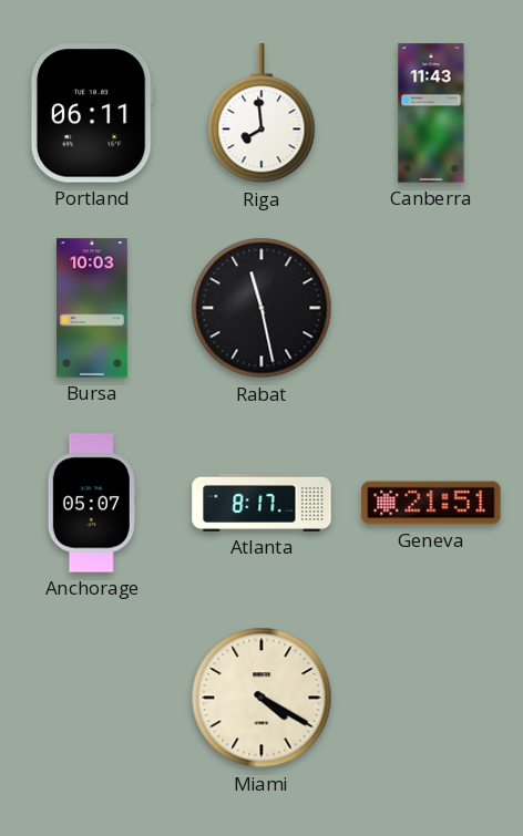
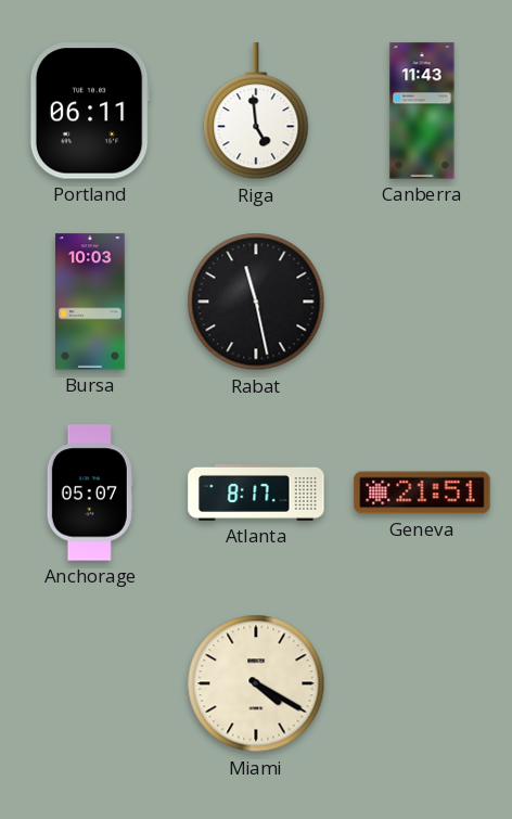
Riga: 7:59 -> 4:59 (256, 112)
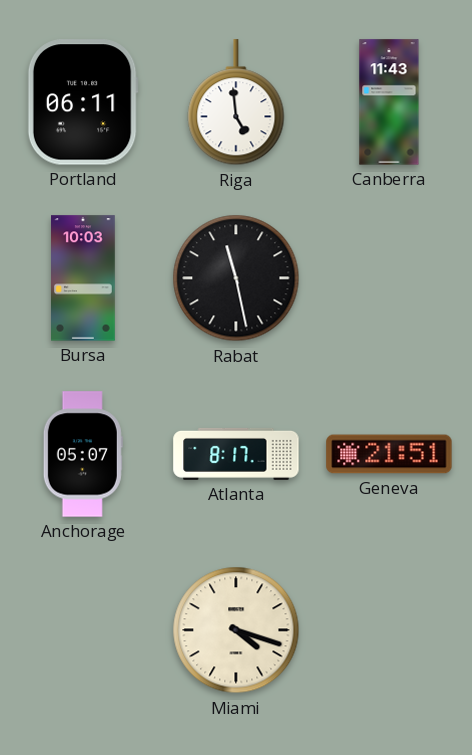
Miami: 4:20 -> 4:18 (236, 630)
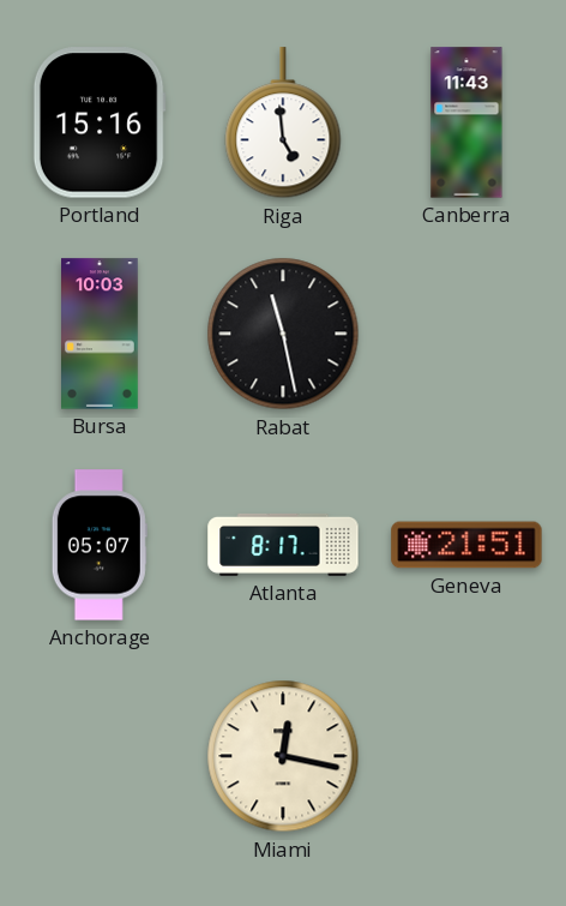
Portland: 06:11 -> 15:16 (100, 122)
Miami: 4:18 -> 12:17 (283, 756)
